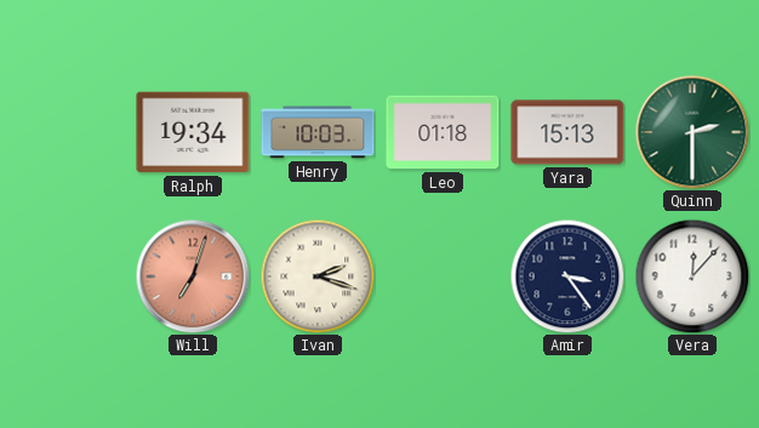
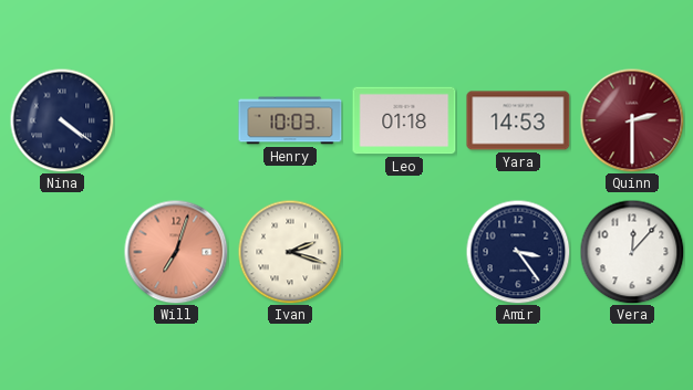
Nina: none -> 4:21 (62, 120)
Ralph: 19:34 -> none (193, 132)
Yara: 15:13 -> 14:53 (518, 120)
Quinn dial: green -> burgundy (632, 120)
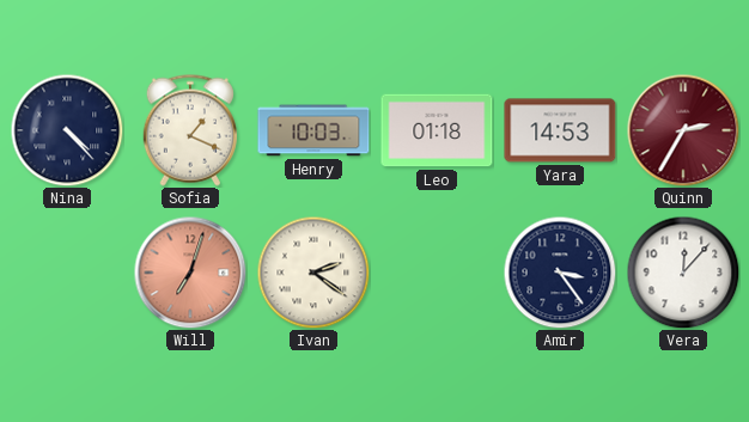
Nina: 4:21 -> 4:23 (67, 130)
Sofia: none -> 1:19 (190, 130)
Quinn: 2:30 -> 2:35 (683, 130)
Ivan: 2:18 -> 2:21 (313, 273)
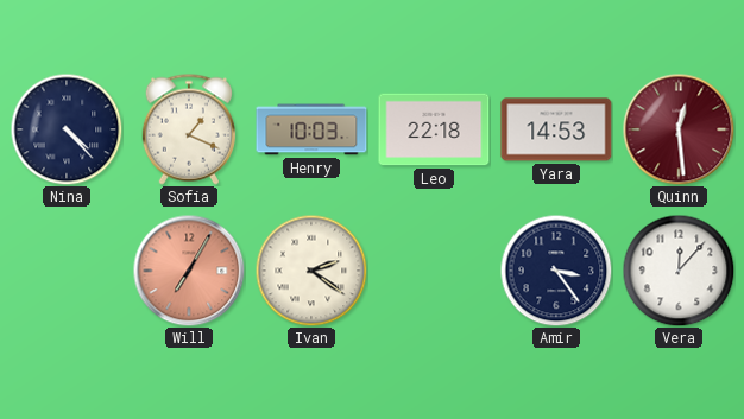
Leo: 01:18 -> 22:18 (434, 129)
Quinn: 2:35 -> 12:29 (679, 129)
Will: 7:03 -> 7:05 (189, 271)
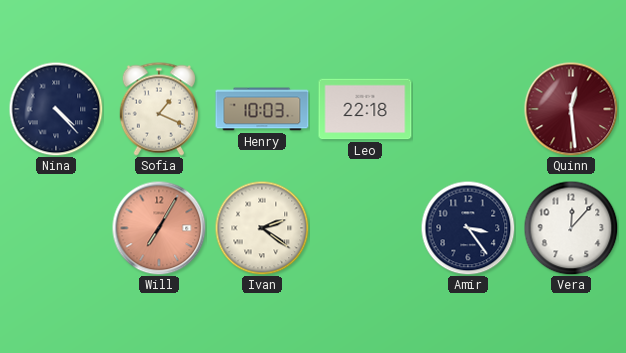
Yara: 14:53 -> none (556, 129)
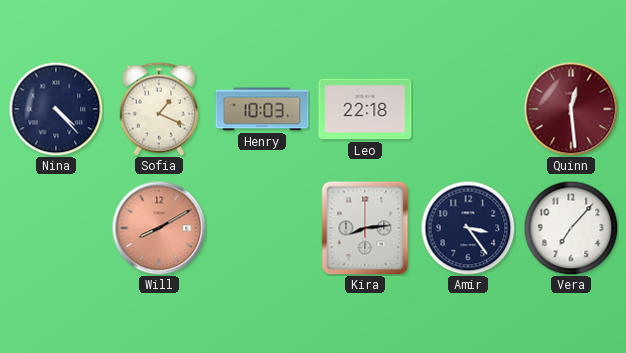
Will: 7:05 -> 8:10 (159, 228)
Ivan: 2:21 -> none (262, 228)
Kira: none -> 8:14 (365, 228)
Vera: 12:07 -> 7:07 (571, 228)
